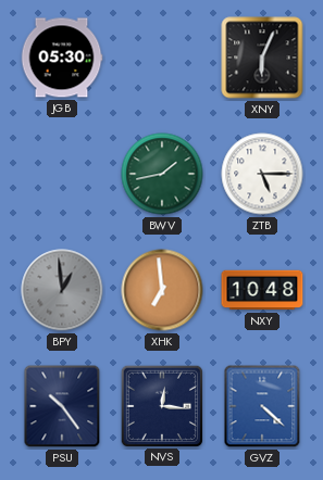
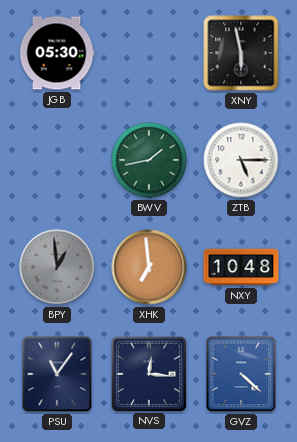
XNY: 6:04 -> 5:58 (241, 53)
PSU: 10:24 -> 11:06 (57, 374)
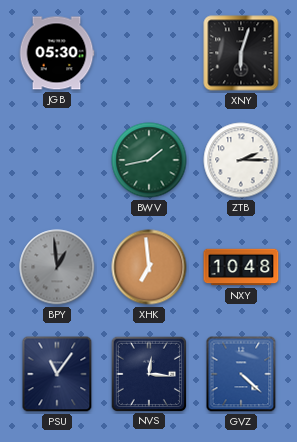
XNY: 5:58 -> 6:03 (241, 53)
ZTB: 5:15 -> 2:15 (241, 160)
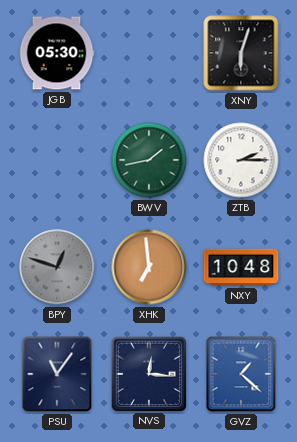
BPY: 12:59 -> 12:48 (57, 267)
GVZ: 4:22 -> 1:22 (241, 374)
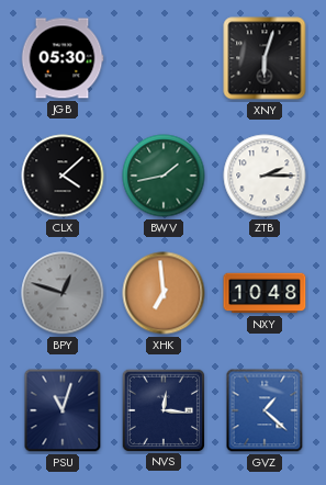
CLX: none -> 4:08 (63, 176)
PSU: 11:06 -> 11:03 (63, 410)
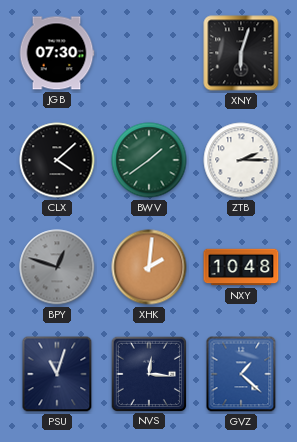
JGB: 05:30 -> 07:30 (57, 53)
BWV: 1:43 -> 1:39 (149, 160)
XHK: 6:59 -> 2:01 (149, 267)
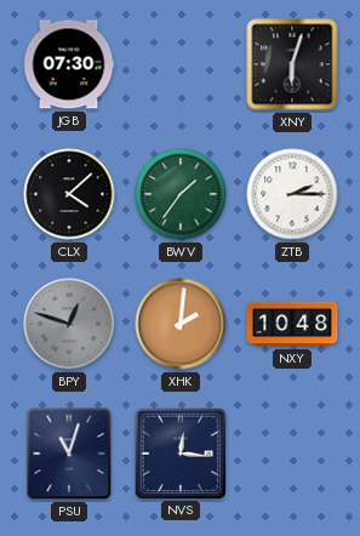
BWV: 1:39 -> 1:36 (181, 194)
GVZ: 1:22 -> none (241, 374)
